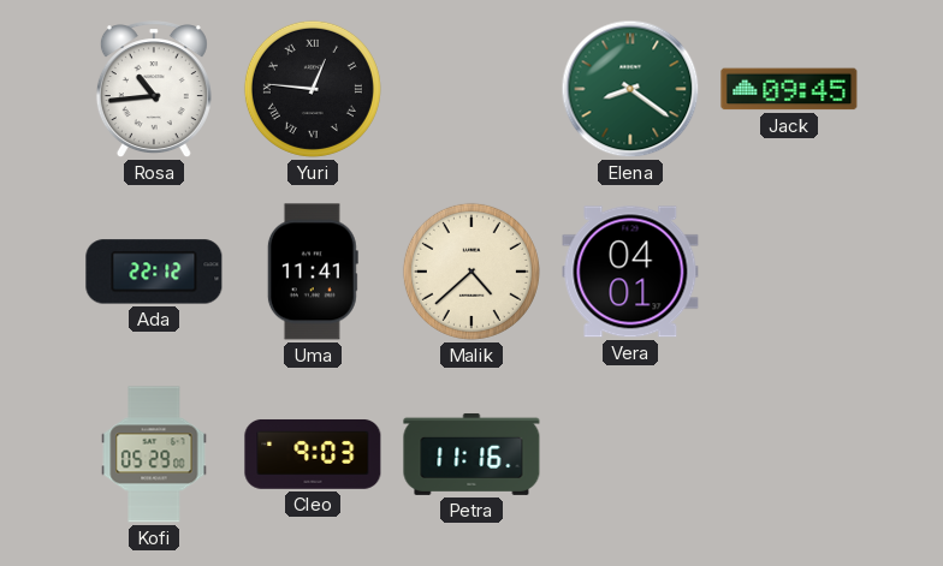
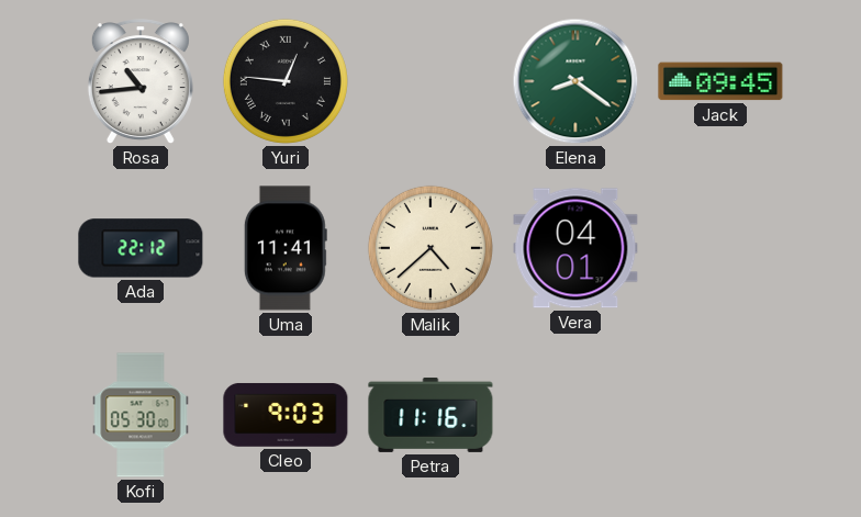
Kofi: 05:29 -> 05:30 (141, 415)
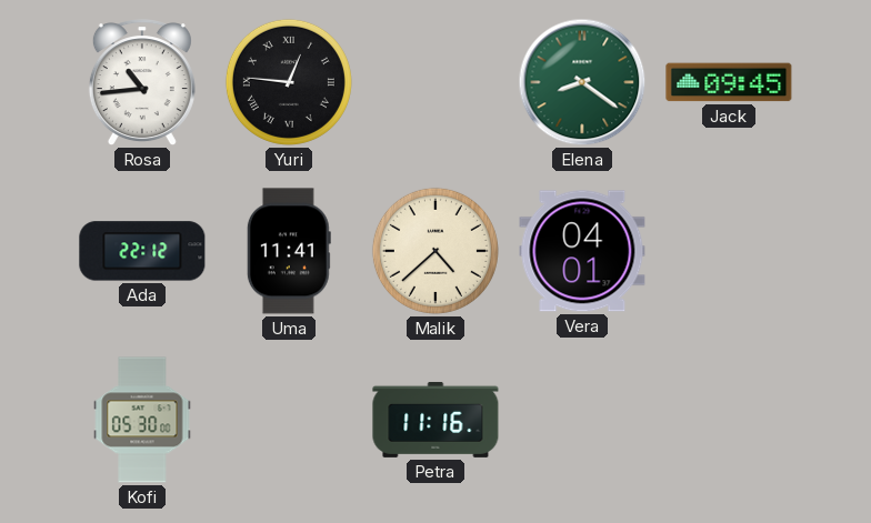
Cleo: 9:03 -> none (286, 415)
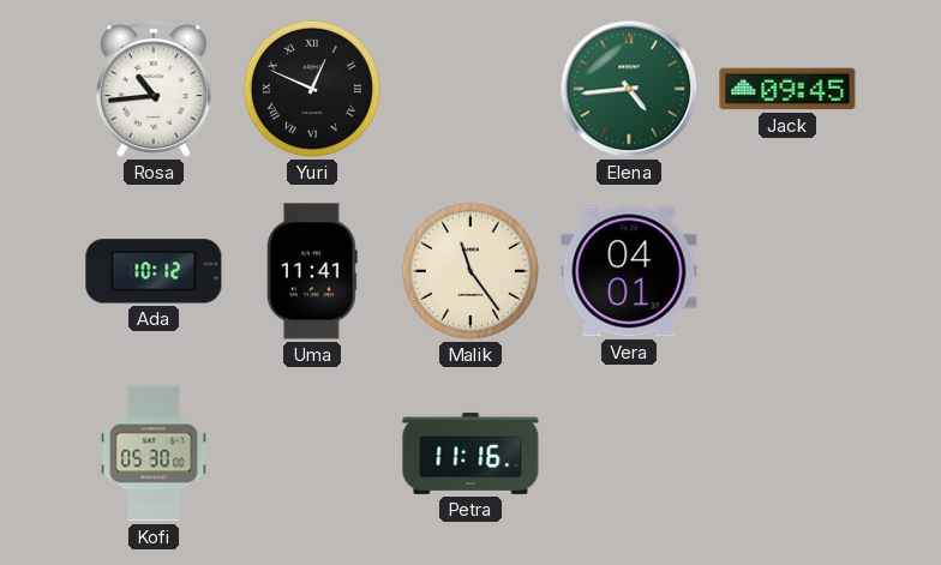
Yuri: 12:46 -> 12:49 (312, 89)
Elena: 8:21 -> 4:44 (629, 89)
Ada: 22:12 -> 10:12 (154, 271)
Malik: 4:38 -> 11:24 (470, 271)
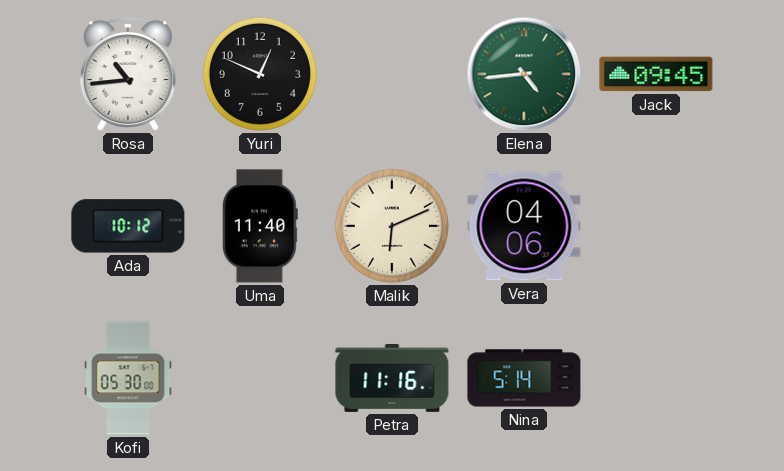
Yuri numerals: Roman -> Arabic (260, 74)
Uma: 11:41 -> 11:40 (260, 226)
Malik: 11:24 -> 6:11 (392, 226)
Vera: 04:01 -> 04:06 (524, 226)
Nina: none -> 5:14 (524, 378)
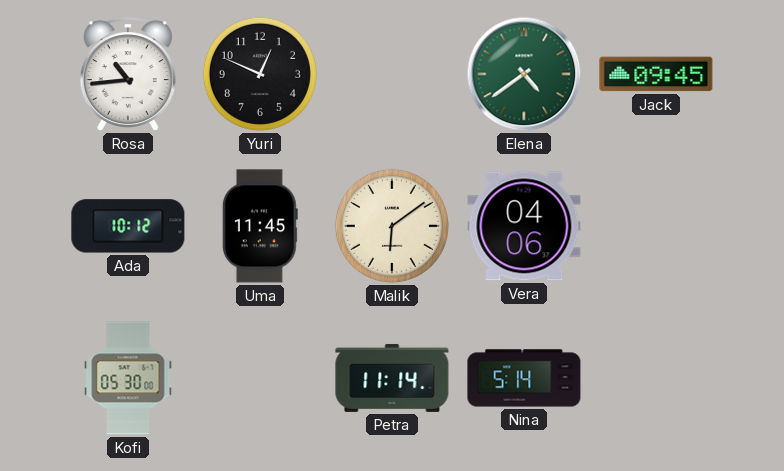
Elena: 4:44 -> 4:39 (524, 74)
Uma: 11:40 -> 11:45 (260, 226)
Malik: 6:11 -> 6:09 (392, 226)
Petra: 11:16 -> 11:14 (392, 378)
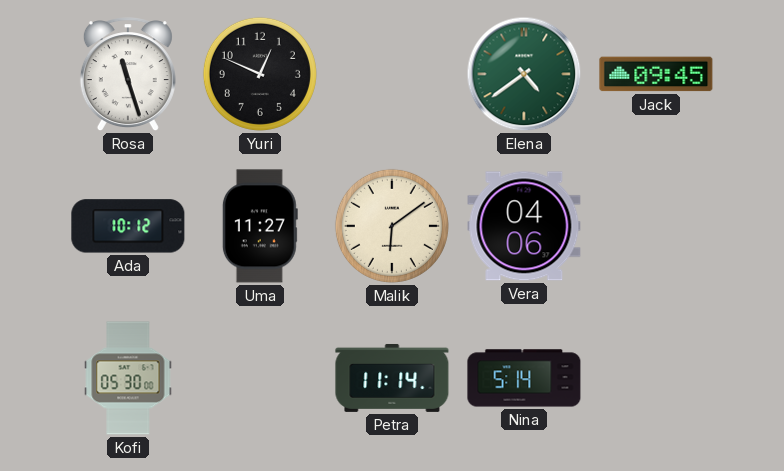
Rosa: 10:44 -> 11:27 (128, 75)
Uma: 11:45 -> 11:27 (260, 226)
